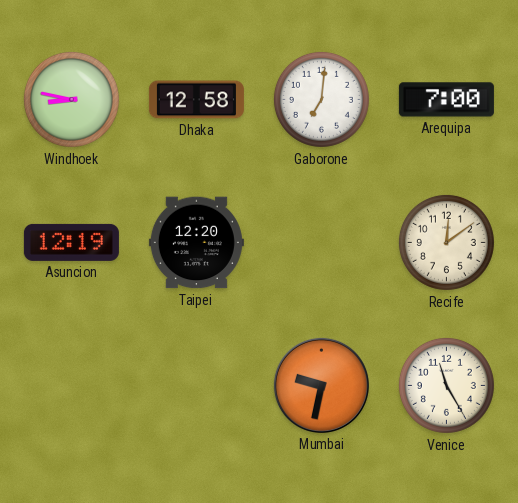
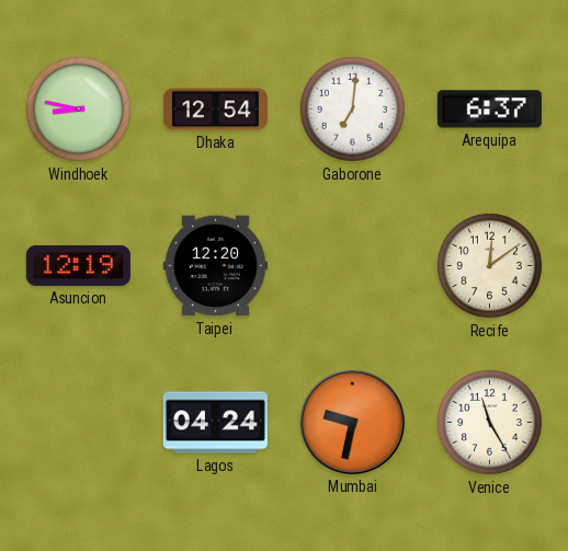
Dhaka: 12:58 -> 12:54 (215, 110)
Arequipa: 7:00 -> 6:37 (489, 110)
Lagos: none -> 04:24 (215, 423)
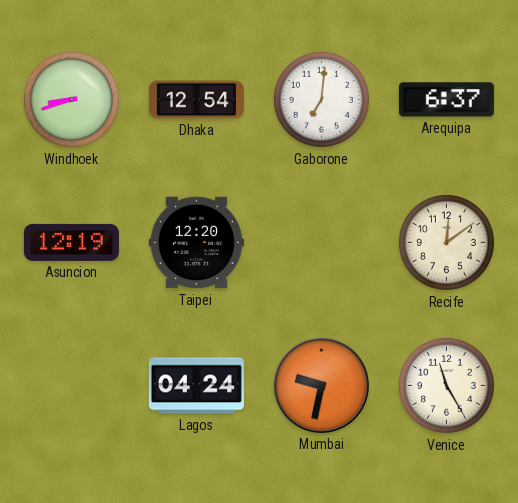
Windhoek: 8:47 -> 8:42 (71, 99)
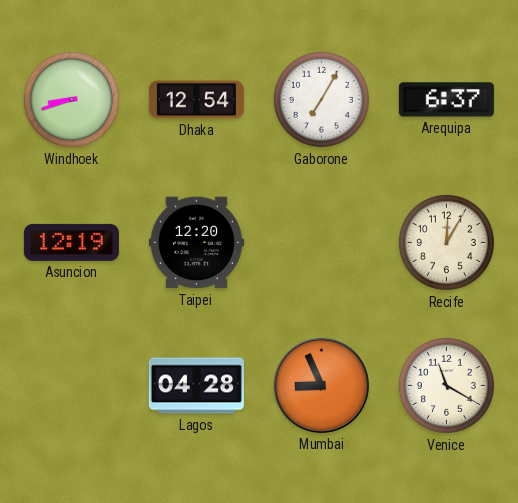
Gaborone: 7:01 -> 7:05 (321, 99)
Recife: 12:09 -> 12:05 (446, 242)
Lagos: 04:24 -> 04:28 (196, 386)
Mumbai: 9:32 -> 8:56 (321, 385)
Venice: 11:25 -> 11:20 (446, 385)
